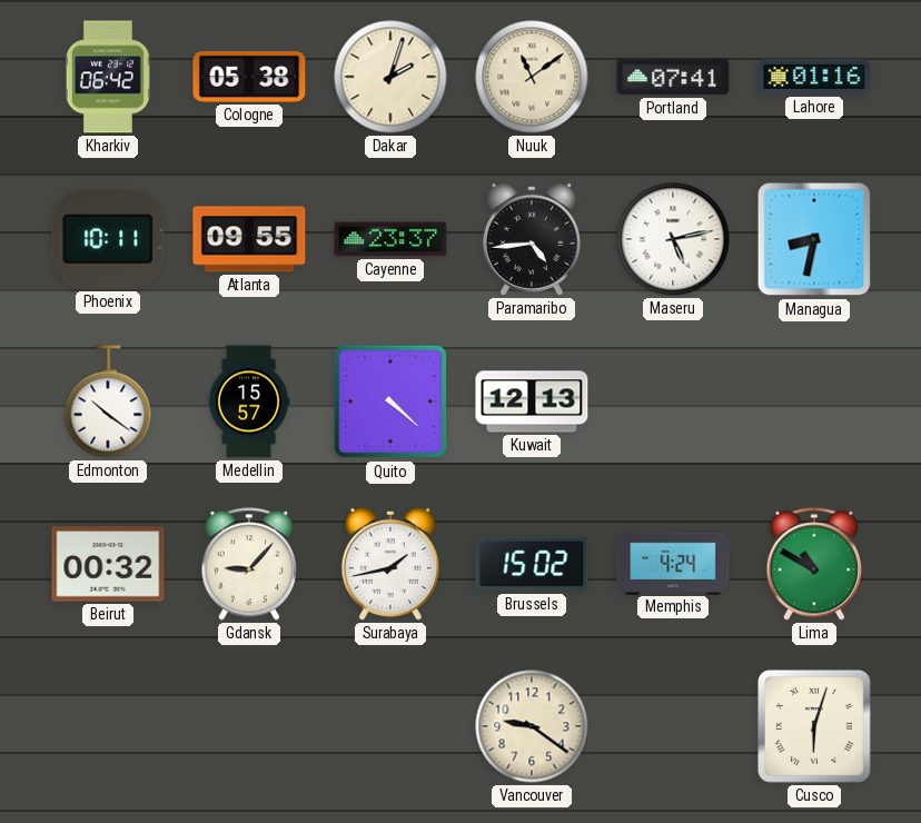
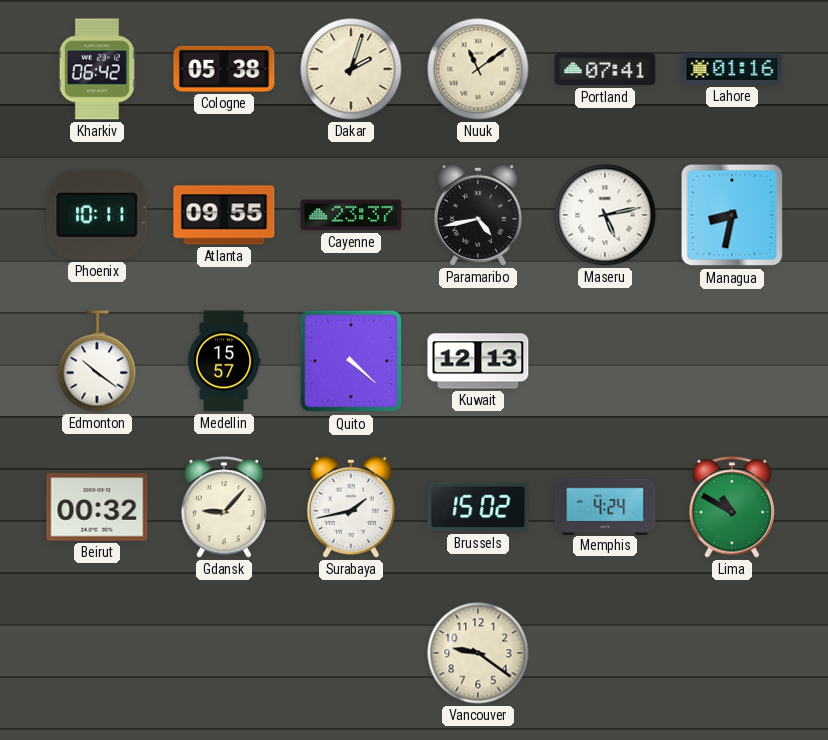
Paramaribo: 4:44 -> 4:43 (478, 215)
Cusco: 6:03 -> none (814, 726)
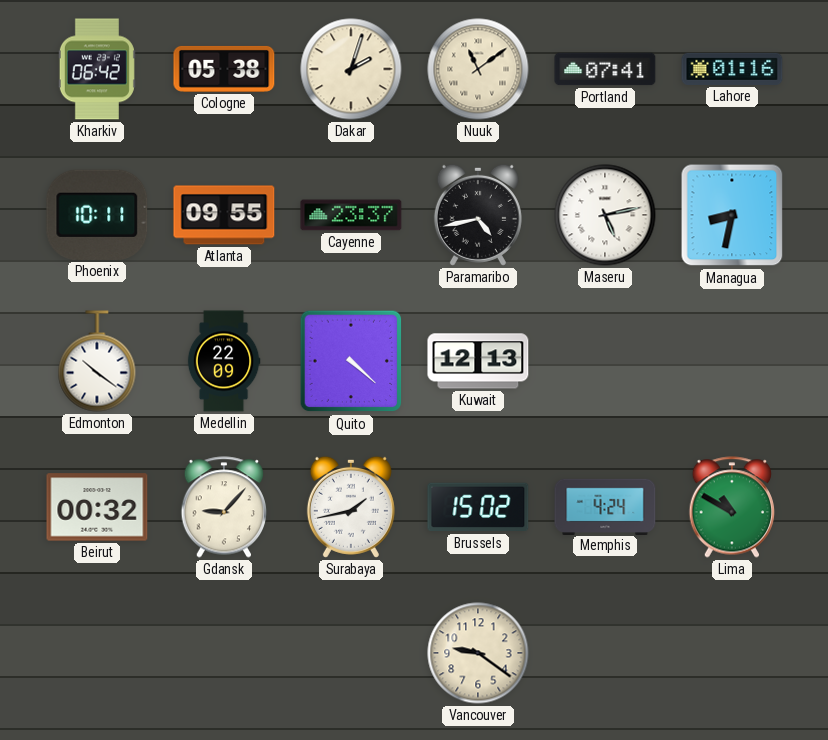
Medellin: 15:57 -> 22:09 (224, 361)
